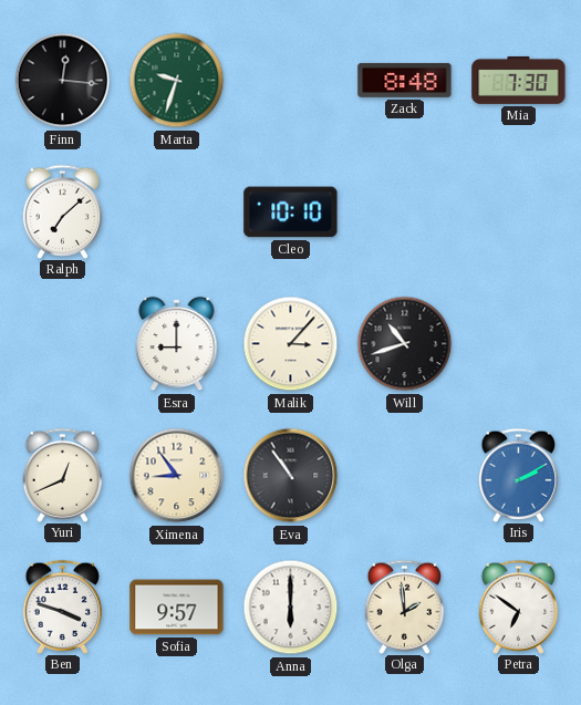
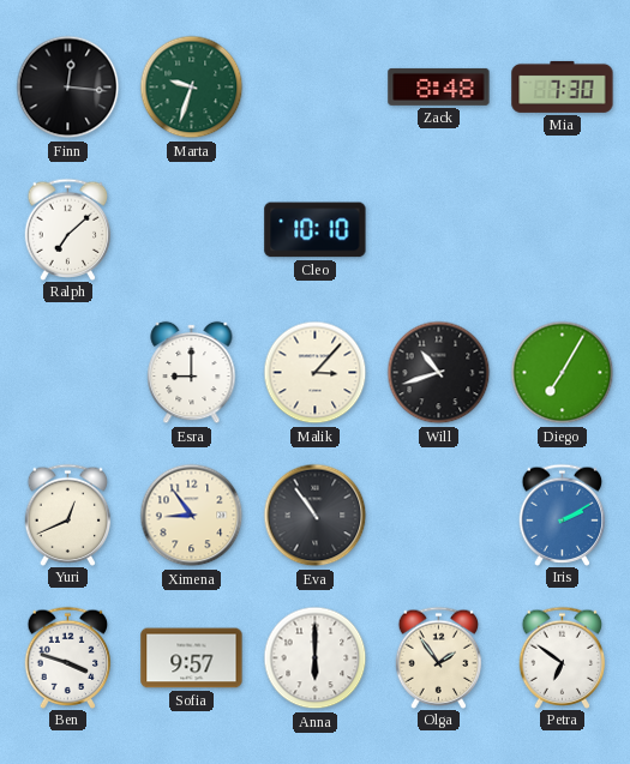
Diego: none -> 7:05 (563, 373)
Olga: 1:59 -> 1:54 (439, 657)
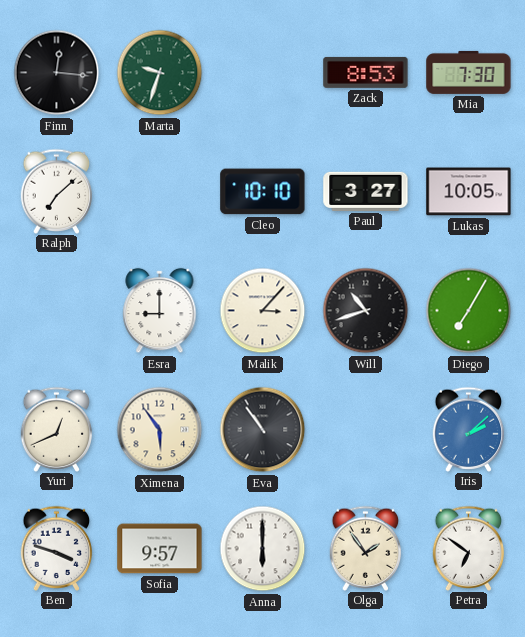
Zack: 8:48 -> 8:53 (366, 72)
Paul: none -> 3:27 (366, 191)
Lukas: none -> 10:05 (469, 192)
Ximena: 8:54 -> 5:54 (160, 430)
Iris: 2:10 -> 2:08 (469, 429)
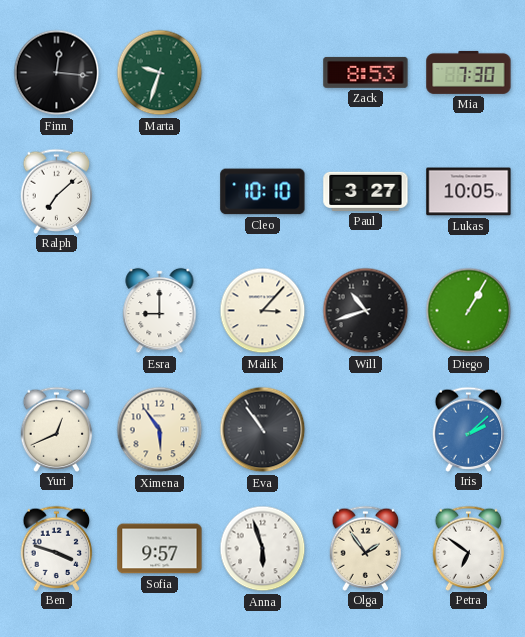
Diego: 7:05 -> 1:05 (469, 311)
Anna: 6:00 -> 5:57 (263, 549)
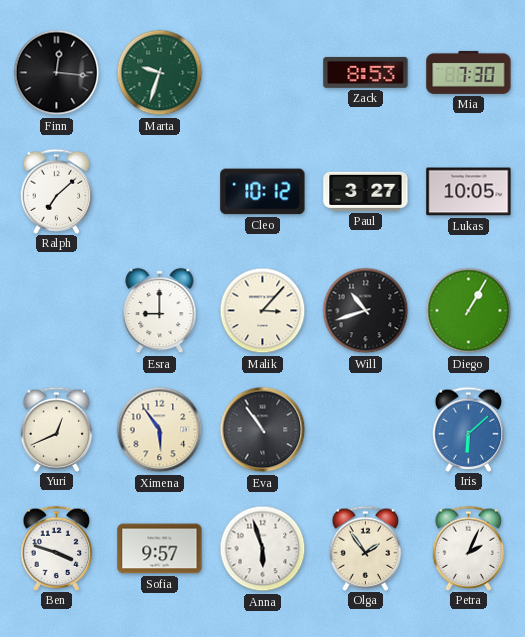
Cleo: 10:10 -> 10:12 (263, 192)
Iris: 2:08 -> 6:08 (469, 429)
Petra: 6:51 -> 2:04 (469, 548)
